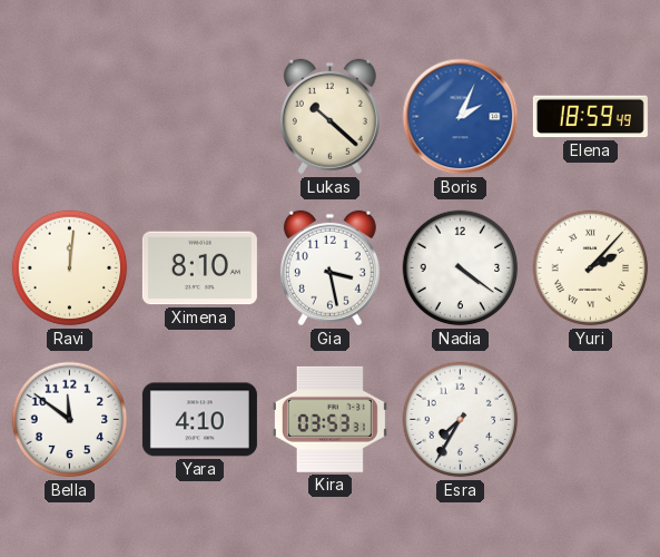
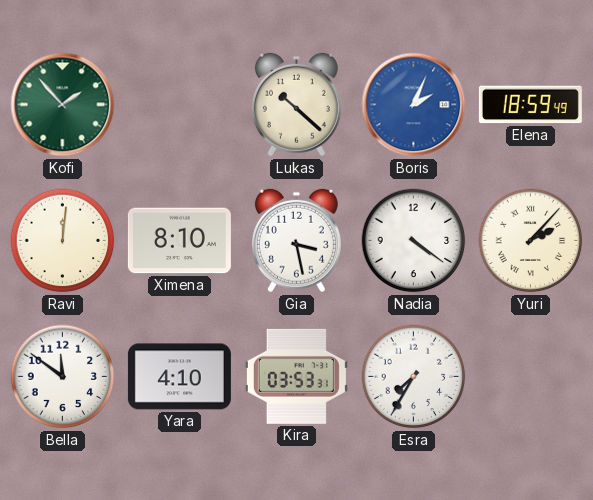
Kofi: none -> 1:53 (63, 105)
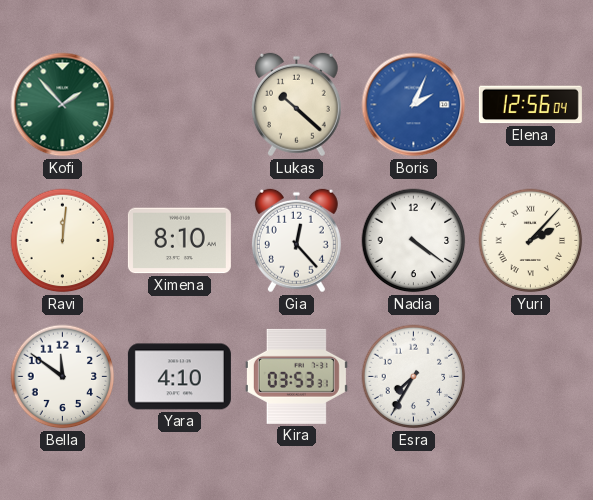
Elena: 18:59 -> 12:56 (530, 105)
Gia: 3:28 -> 12:23 (296, 241)
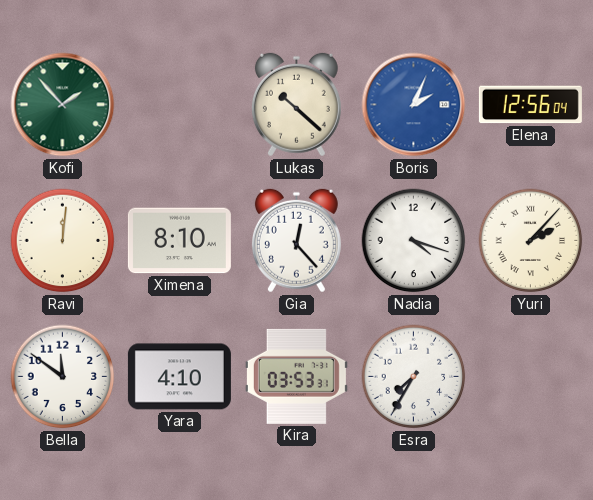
Nadia: 4:21 -> 4:18 (414, 241)
